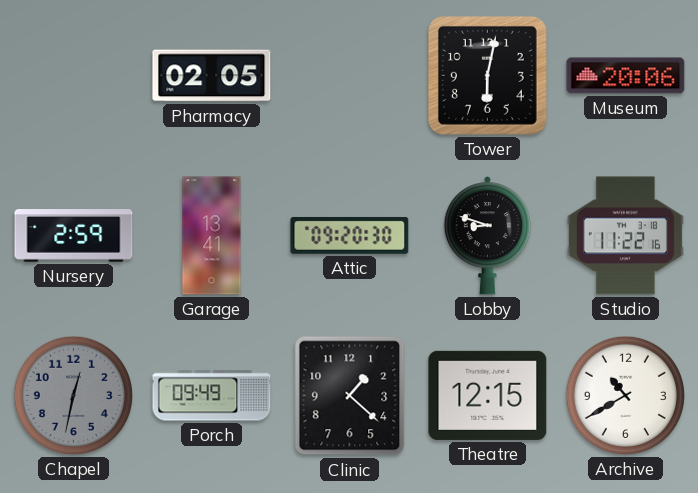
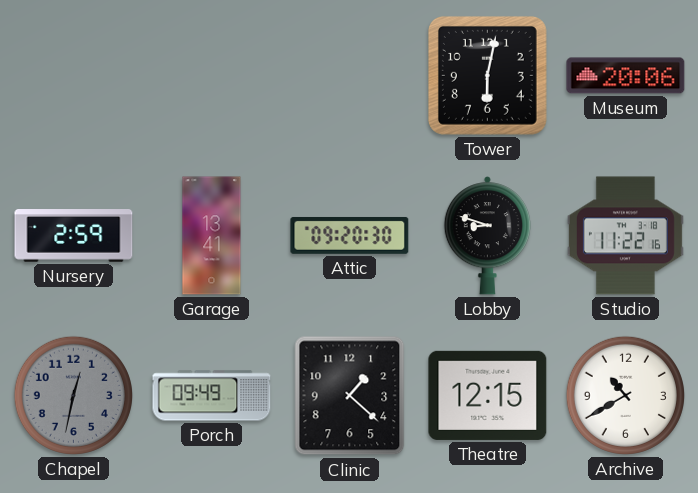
Pharmacy: 02:05 -> none (212, 76)
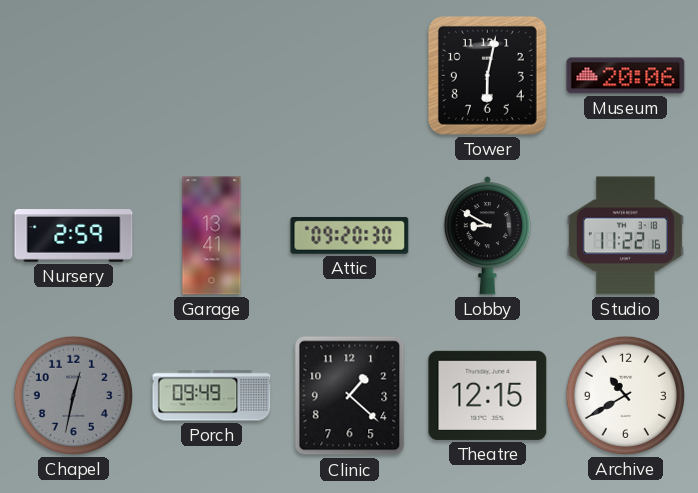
Lobby: 8:48 -> 8:50 (487, 236)
